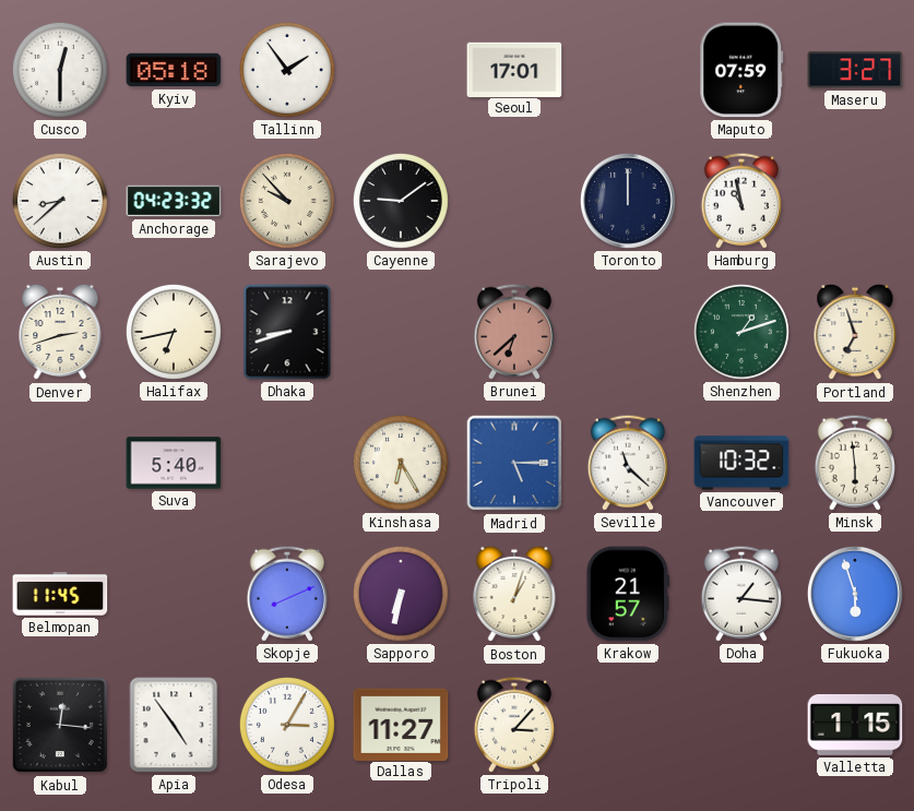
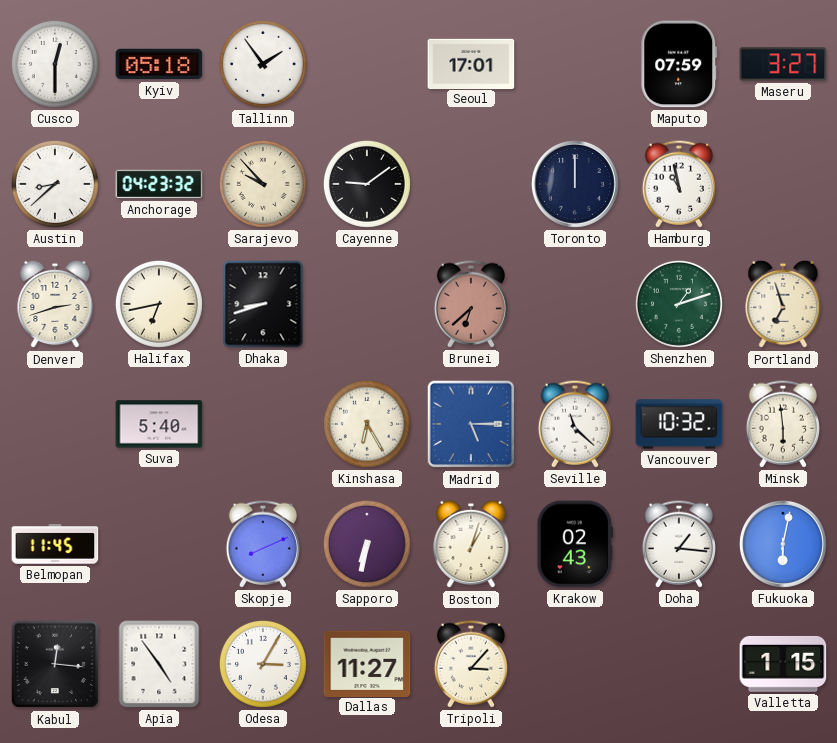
Krakow: 21:57 -> 02:43 (575, 544)
Fukuoka: 5:57 -> 6:02 (783, 544)
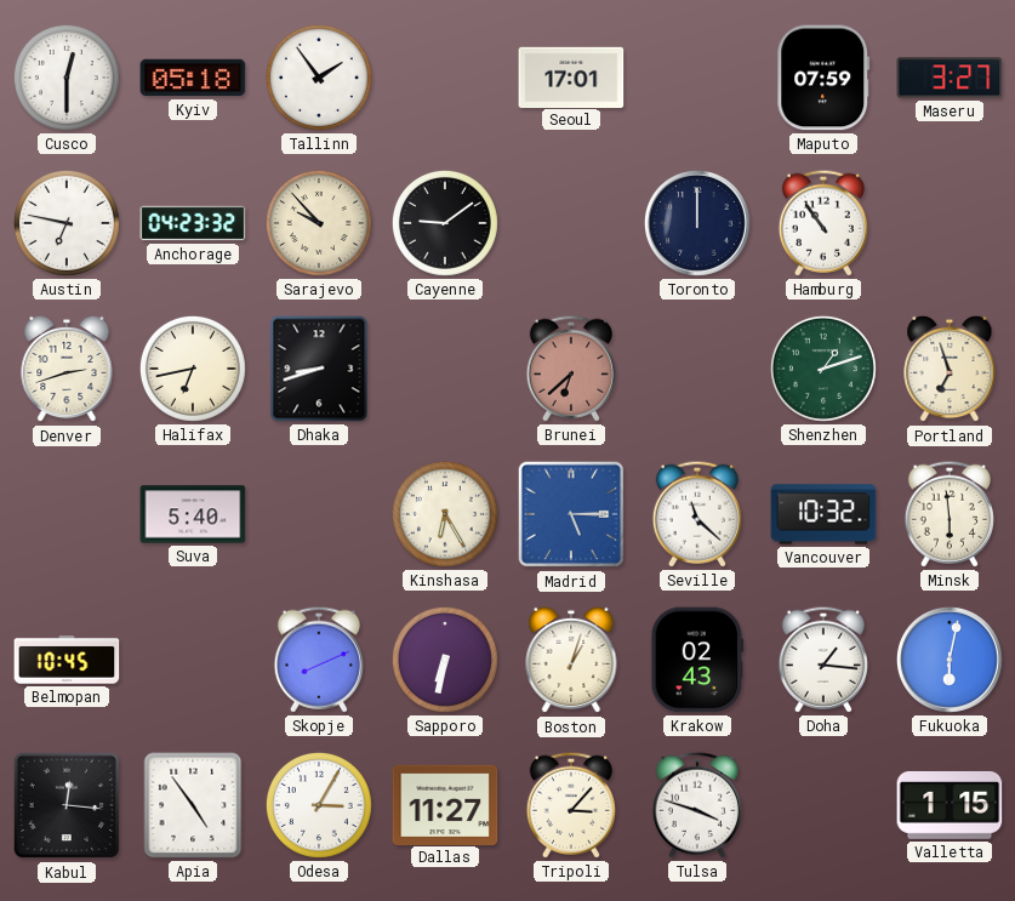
Austin: 8:38 -> 6:47 (67, 223)
Hamburg: 10:58 -> 10:54 (823, 223)
Belmopan: 11:45 -> 10:45 (67, 660)
Tulsa: none -> 3:48 (697, 805)
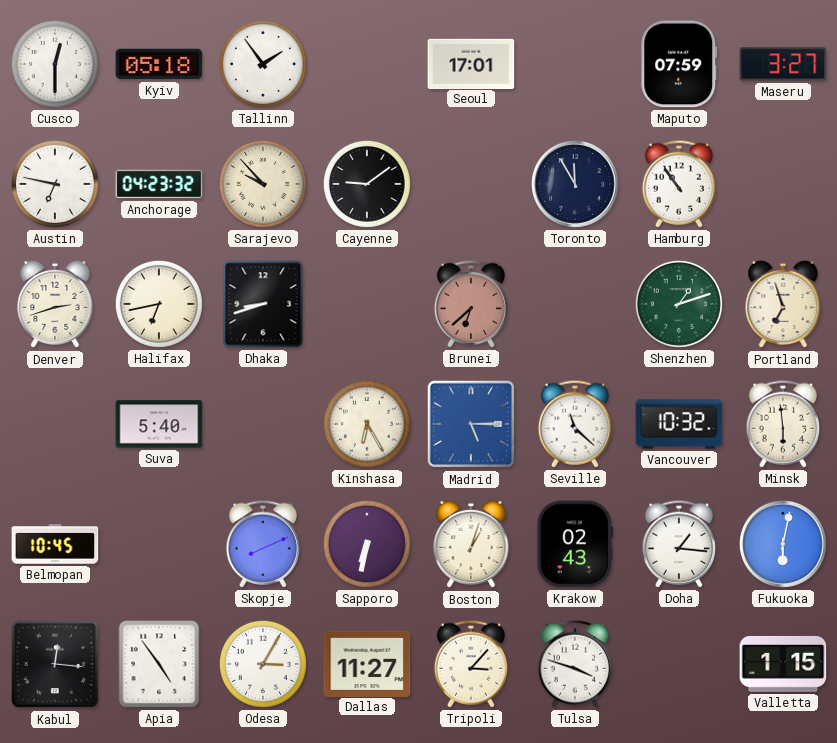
Toronto: 12:00 -> 11:55 (575, 184)
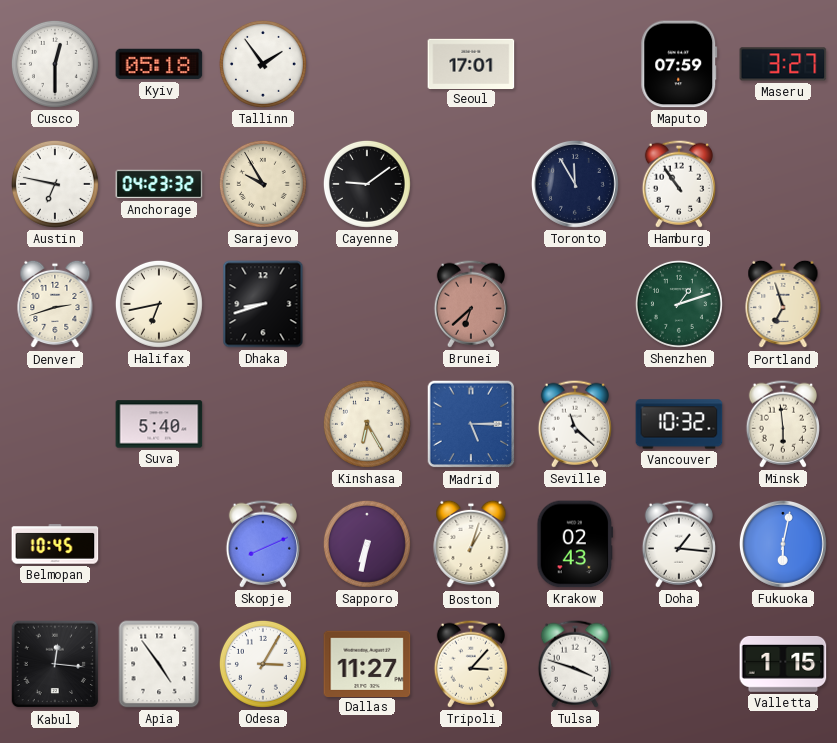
Sarajevo: 9:53 -> 9:55 (263, 184)
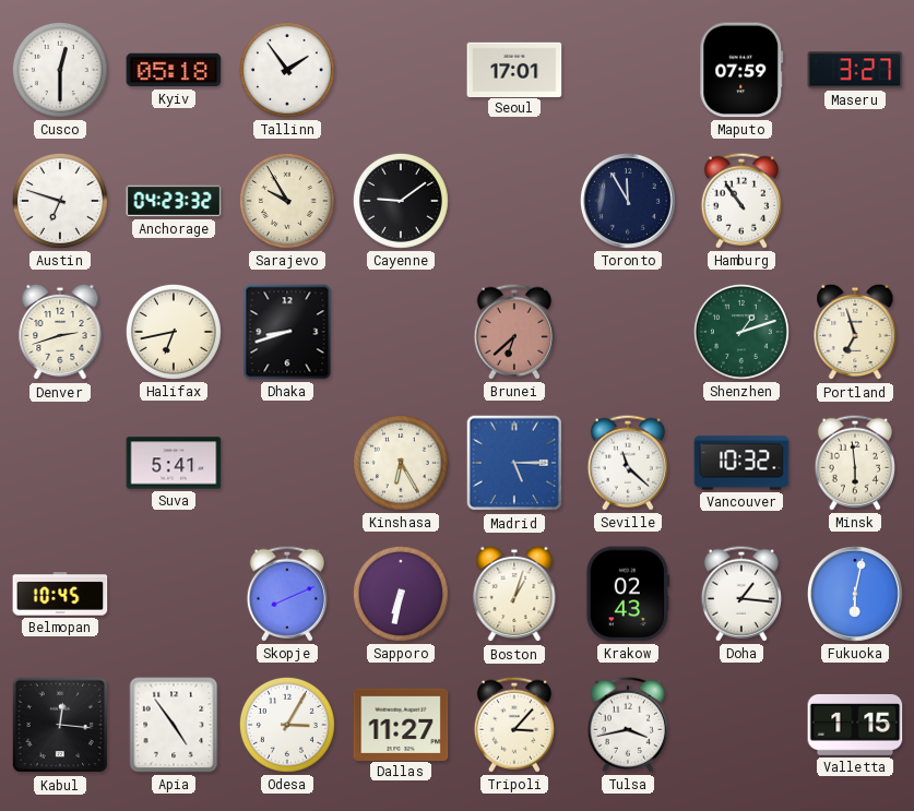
Austin: 6:47 -> 6:48 (60, 201)
Suva: 5:40 -> 5:41 (174, 463)
Tulsa: 3:48 -> 3:43 (628, 725)
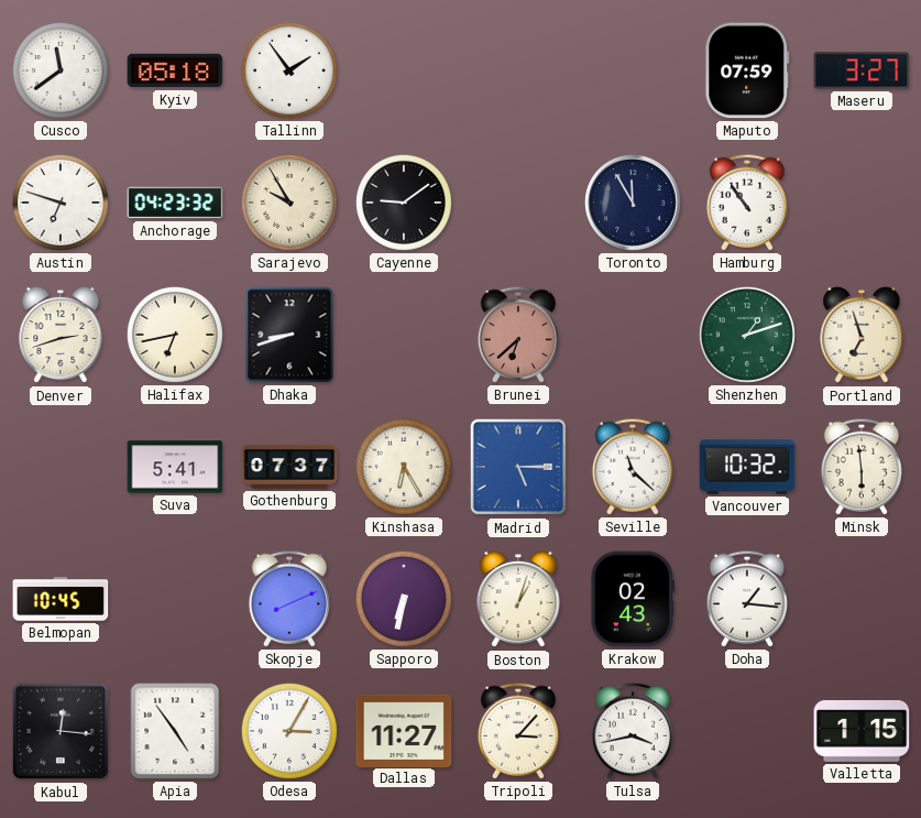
Cusco: 12:30 -> 11:39 (61, 70)
Seoul: 17:01 -> none (514, 69)
Gothenburg: none -> 07:37 (289, 467)
Fukuoka: 6:02 -> none (855, 594)
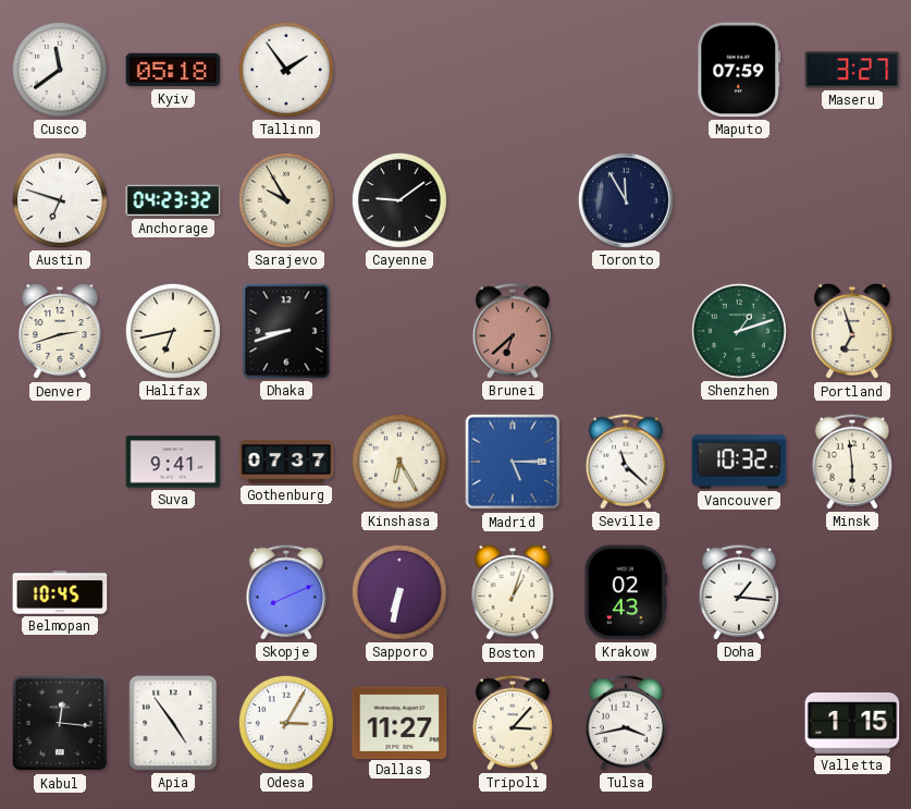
Hamburg: 10:54 -> none (747, 203)
Suva: 5:41 -> 9:41 (173, 462)
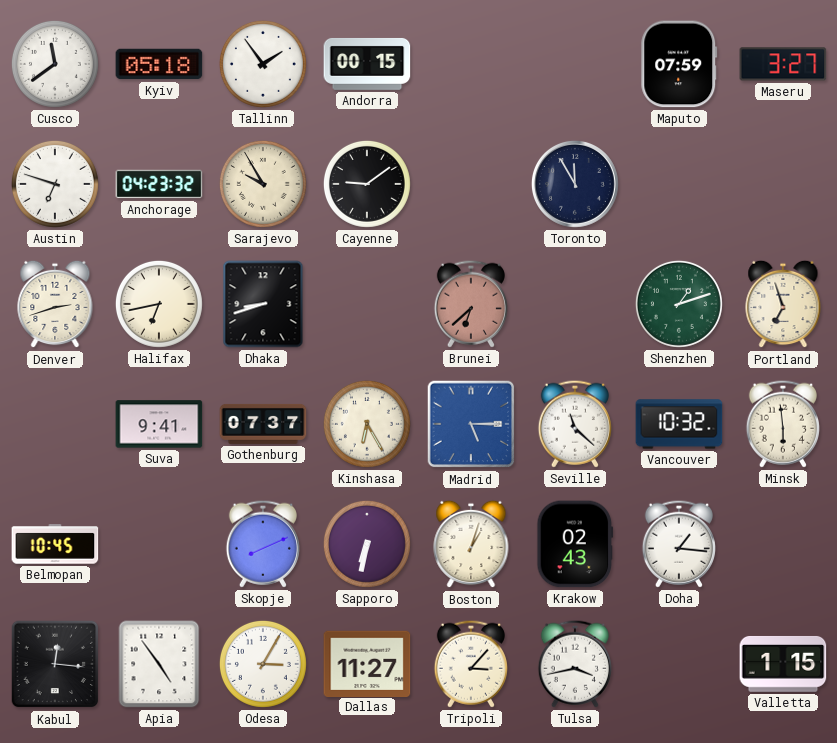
Andorra: none -> 00:15 (367, 64)
